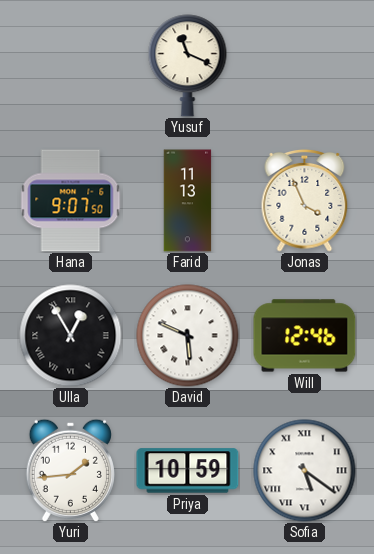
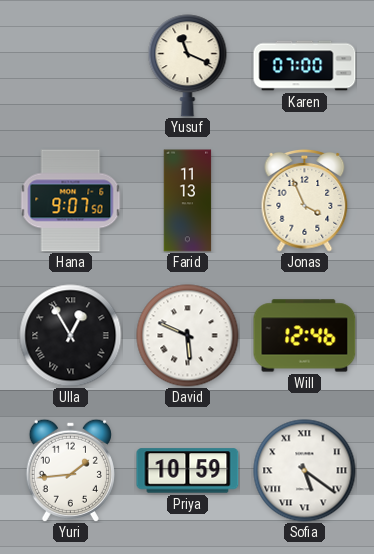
Karen: none -> 07:00 (305, 66)
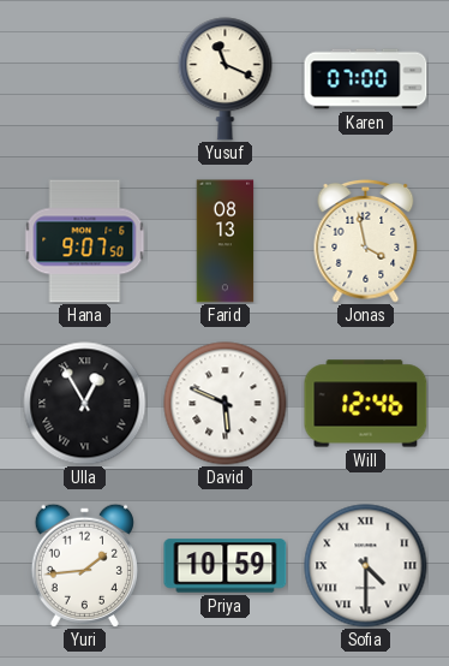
Farid: 11:13 -> 08:13 (226, 242)
Jonas: 3:56 -> 3:58 (366, 242)
Sofia: 5:21 -> 4:30 (366, 566)
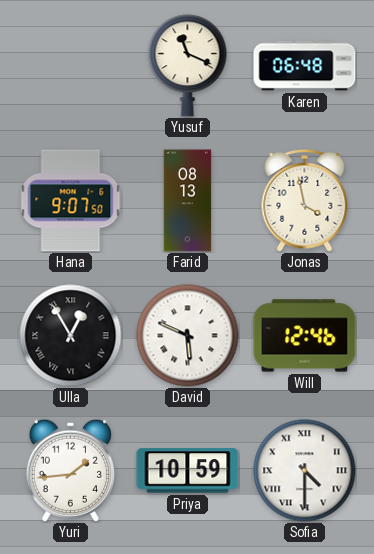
Karen: 07:00 -> 06:48 (305, 66)
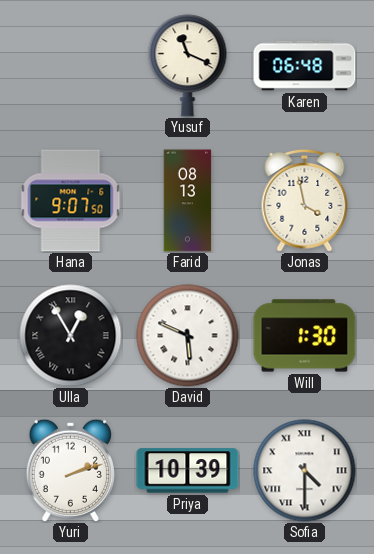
Will: 12:46 -> 1:30 (305, 336)
Yuri: 1:44 -> 2:12 (70, 470)
Priya: 10:59 -> 10:39 (188, 471)
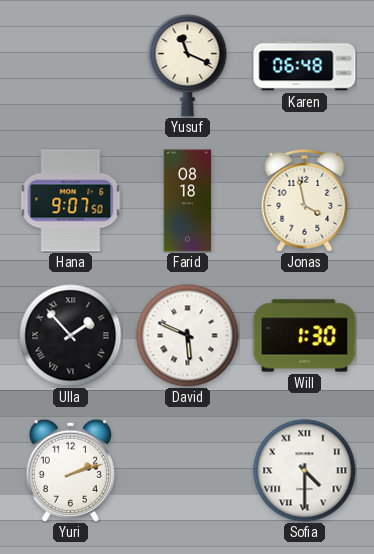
Farid: 08:13 -> 08:18 (188, 201)
Ulla: 12:55 -> 1:53 (71, 336)
Priya: 10:39 -> none (188, 471)
